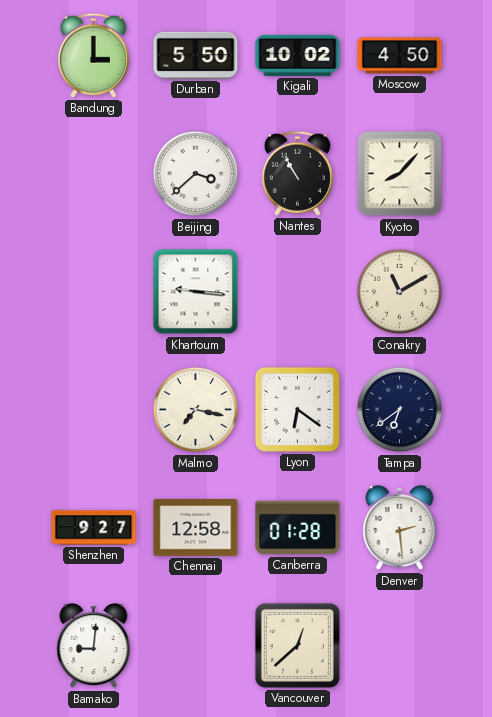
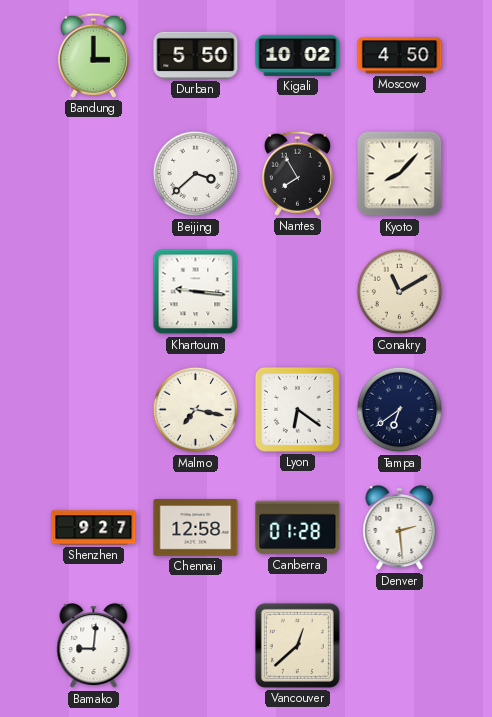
Nantes: 10:55 -> 7:55 (297, 173)
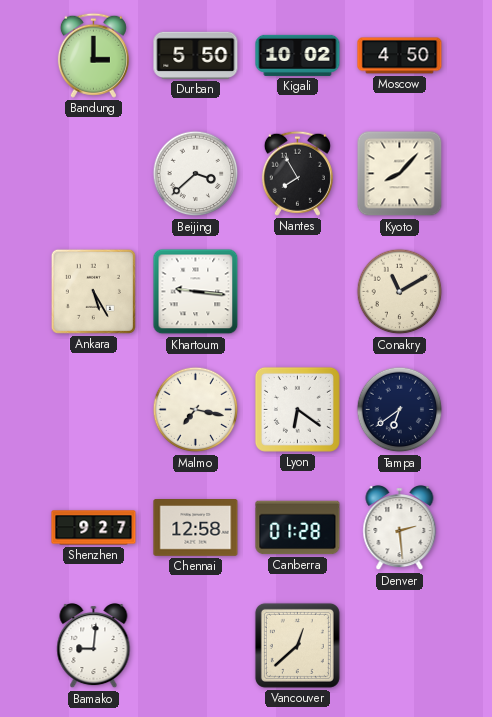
Ankara: none -> 5:25 (93, 291)
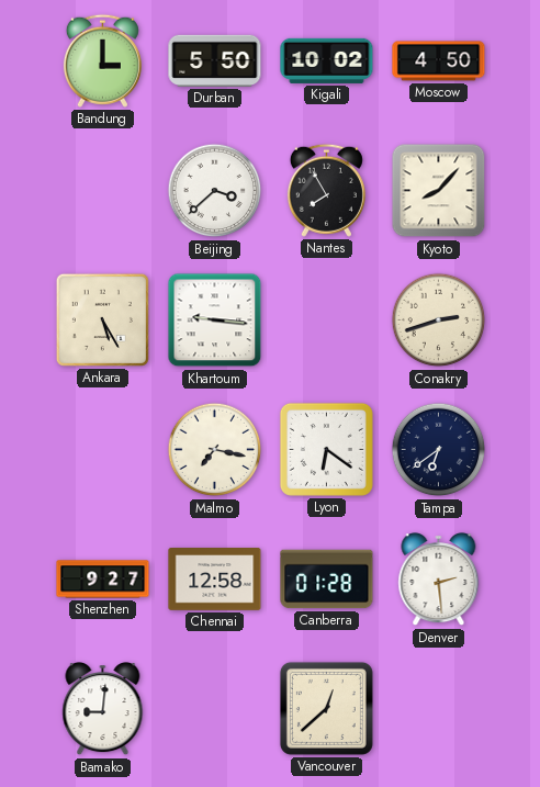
Conakry: 11:10 -> 2:42 (439, 321)
